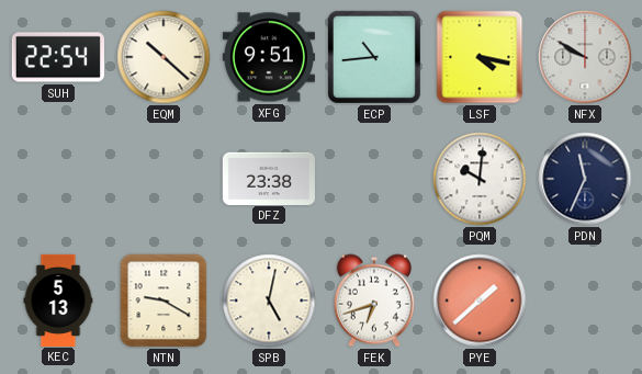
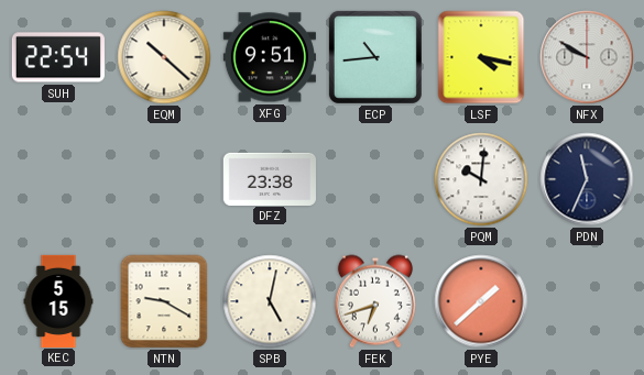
KEC: 5:13 -> 5:15 (58, 300)
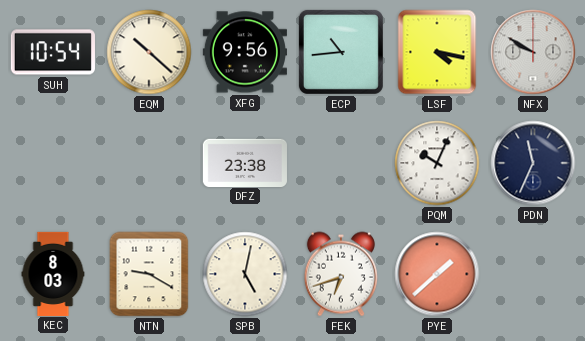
SUH: 22:54 -> 10:54 (53, 52)
XFG: 9:51 -> 9:56 (245, 52)
PQM: 10:01 -> 10:04 (437, 163)
KEC: 5:15 -> 8:03 (53, 273)
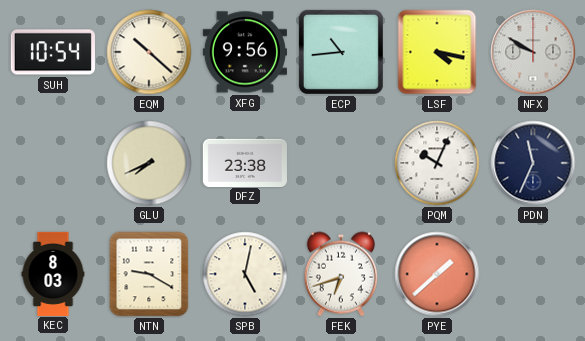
GLU: none -> 7:41 (149, 163)
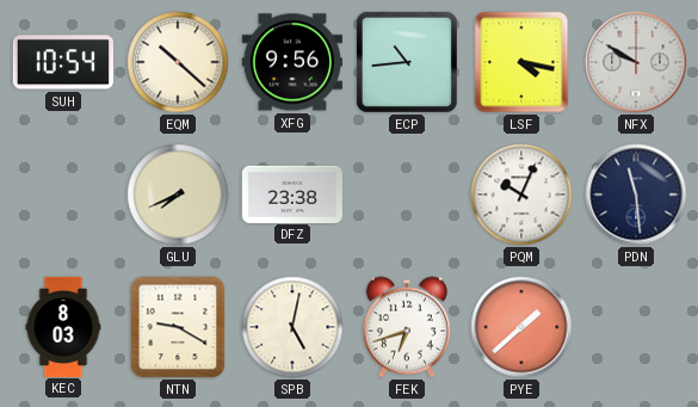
PDN: 11:34 -> 11:29 (636, 195)
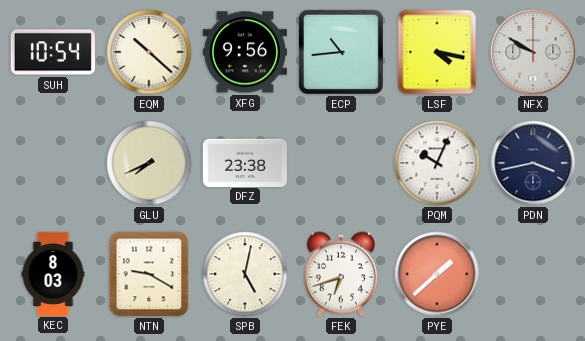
PDN: 11:29 -> 3:43 (533, 163)
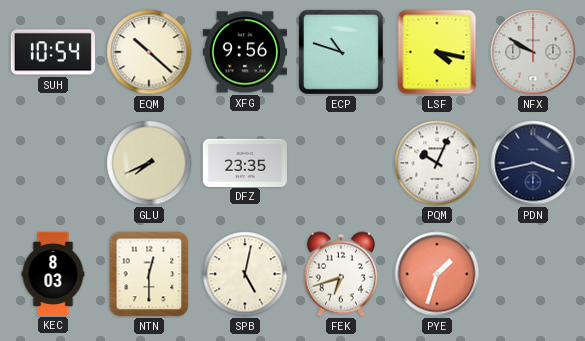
ECP: 10:44 -> 10:48 (341, 52)
DFZ: 23:38 -> 23:35 (245, 162)
NTN: 9:20 -> 12:30 (149, 274)
PYE: 1:38 -> 1:33 (437, 274)
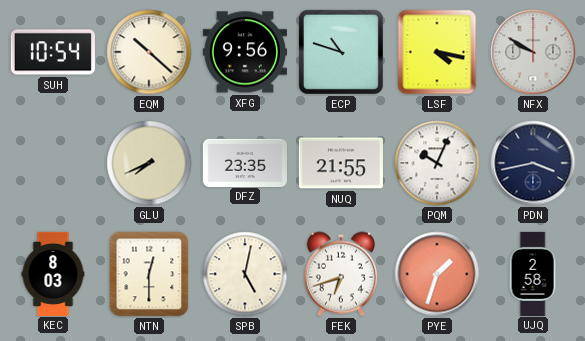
NUQ: none -> 21:55 (341, 163)
UJQ: none -> 2:58 (533, 273)
